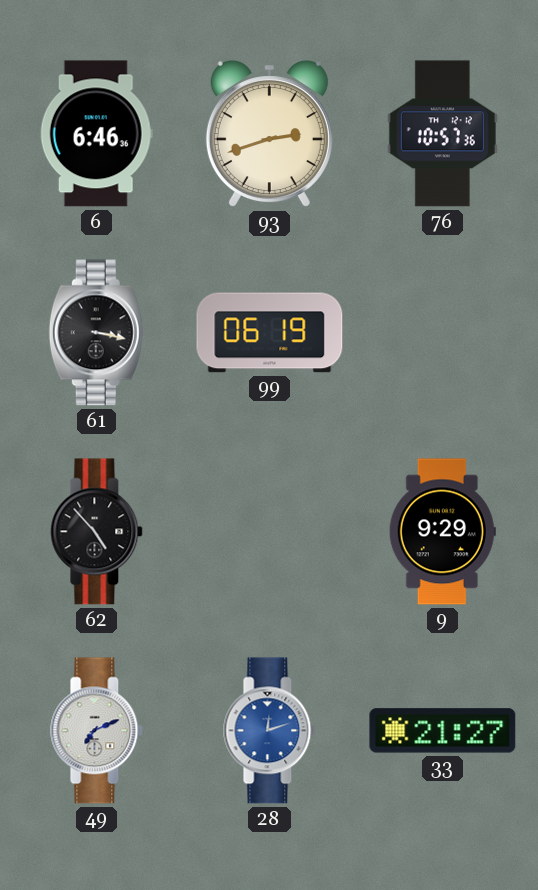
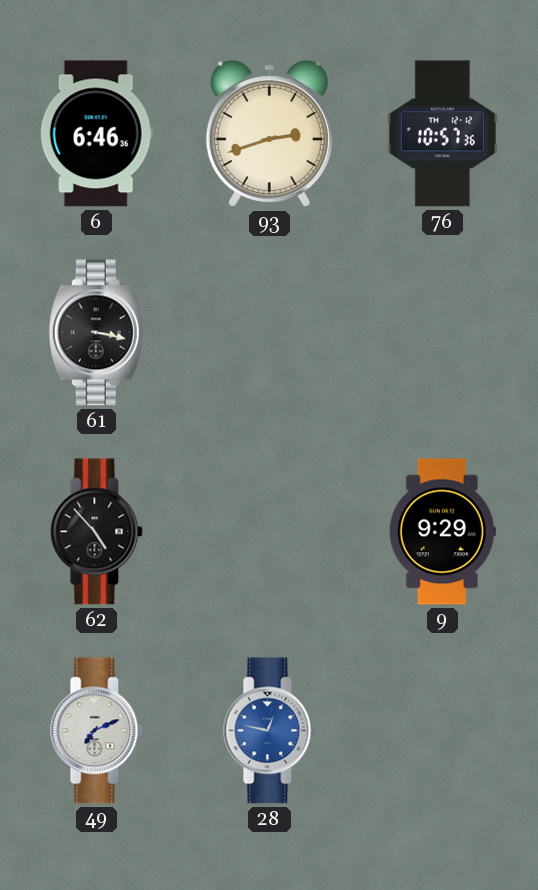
99: 06:19 -> none (270, 333)
28: 12:12 -> 12:47 (270, 731)
33: 21:27 -> none (443, 731)
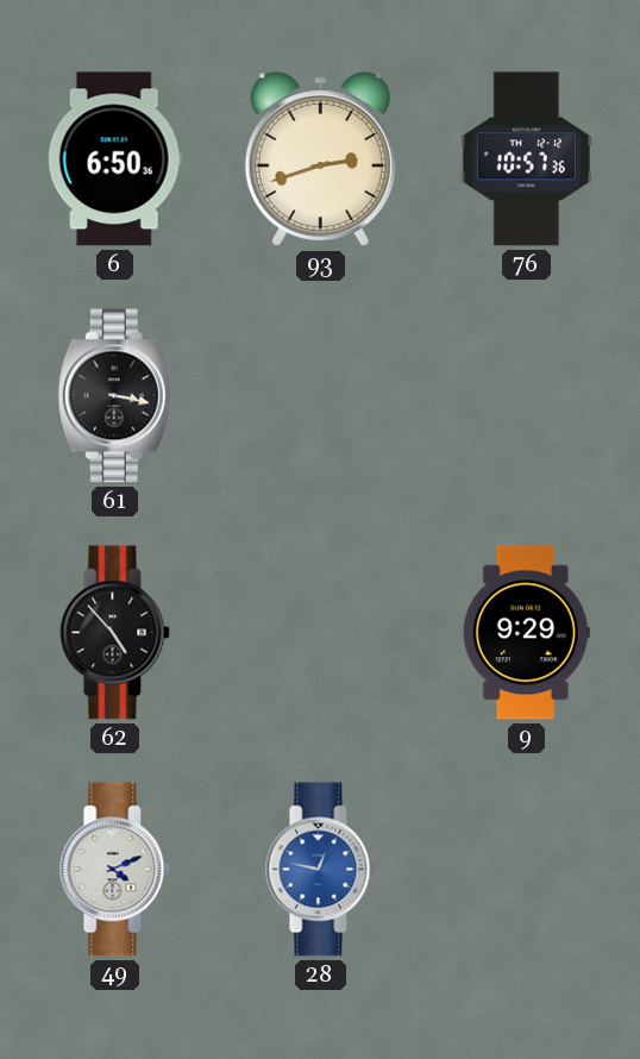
6: 6:46 -> 6:50 (114, 159)
49: 7:11 -> 4:11 (115, 870)
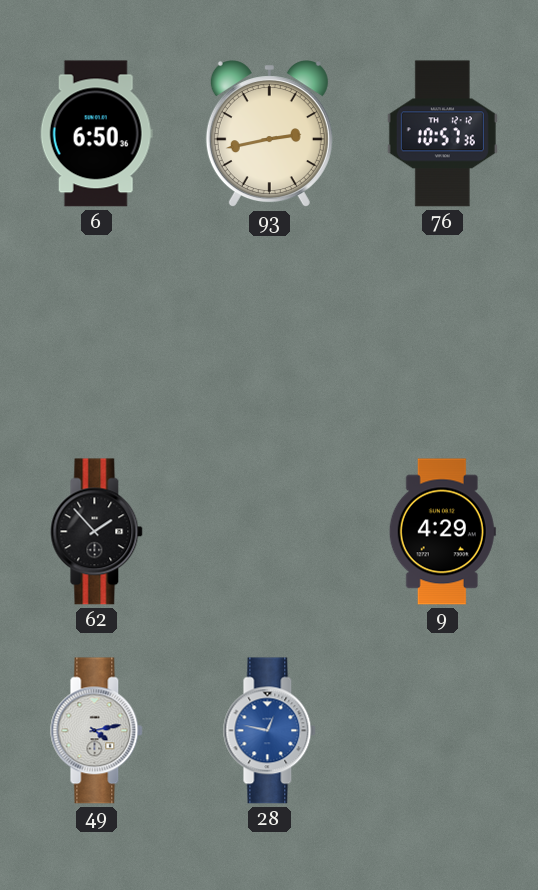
93: 2:42 -> 2:43 (269, 134)
61: 3:17 -> none (114, 396)
62: 4:53 -> 1:53 (97, 532)
9: 9:29 -> 4:29 (442, 532)
49: 4:11 -> 4:13 (97, 731)
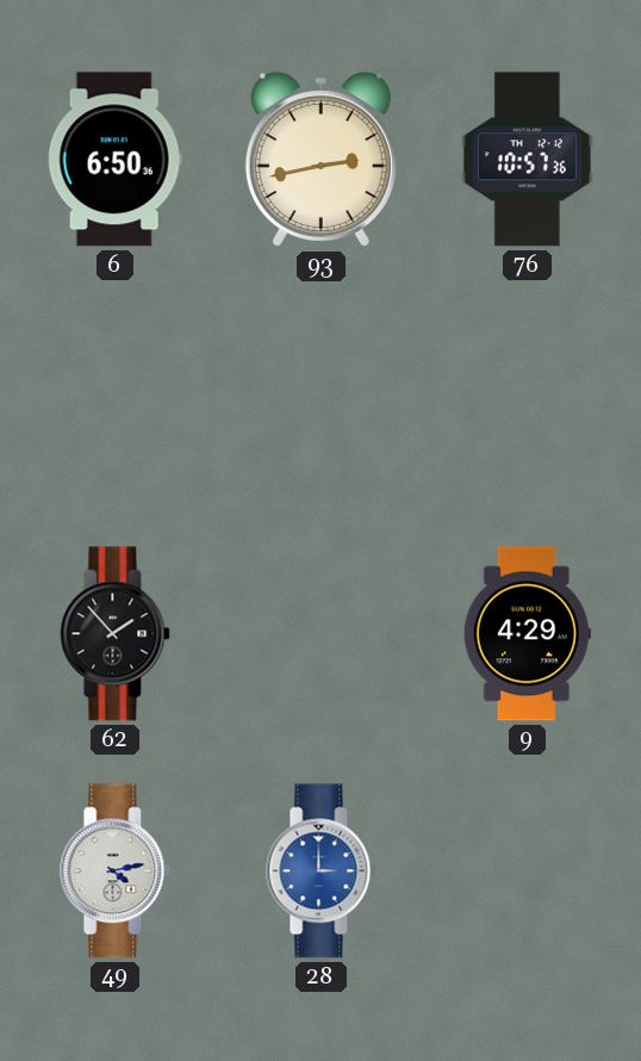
28: 12:47 -> 3:00 (322, 871)
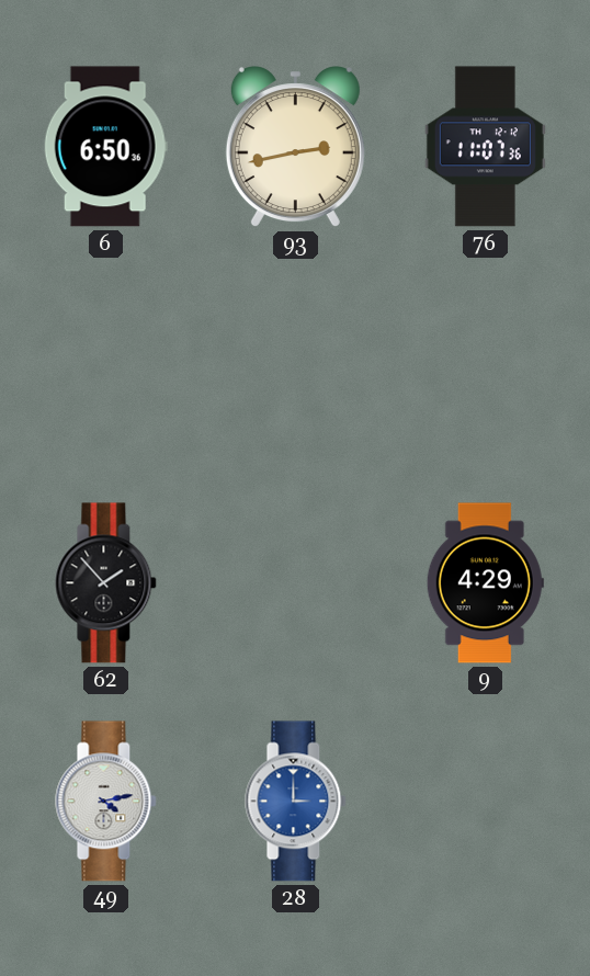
76: 10:57 -> 11:07 (485, 147)
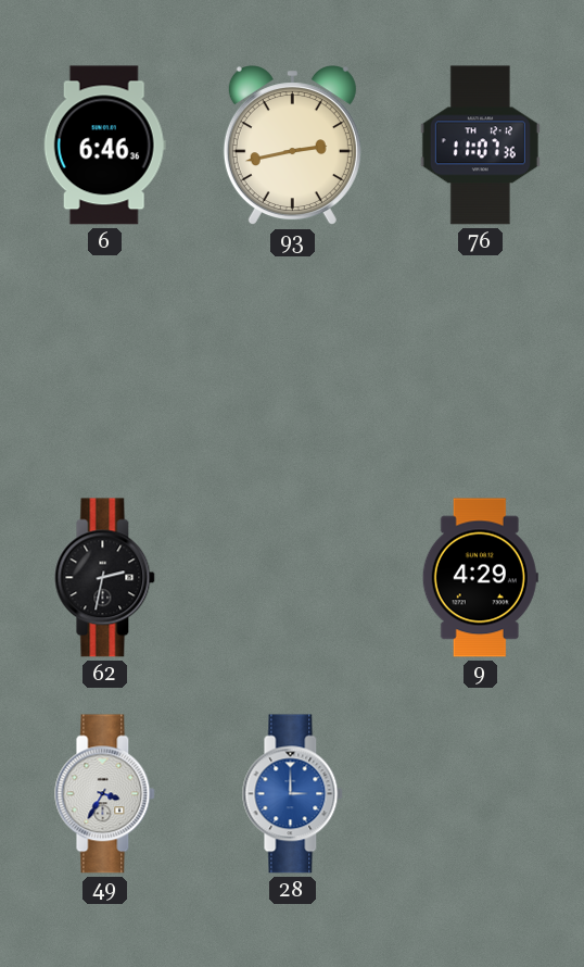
6: 6:50 -> 6:46 (104, 146)
62: 1:53 -> 2:32 (105, 578)
49: 4:13 -> 3:35 (105, 794)
